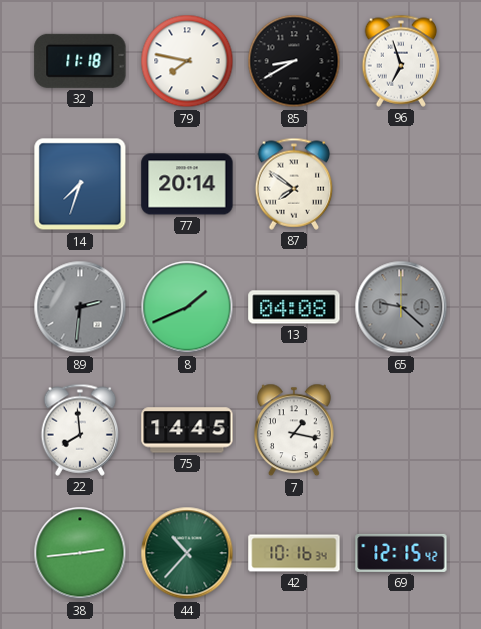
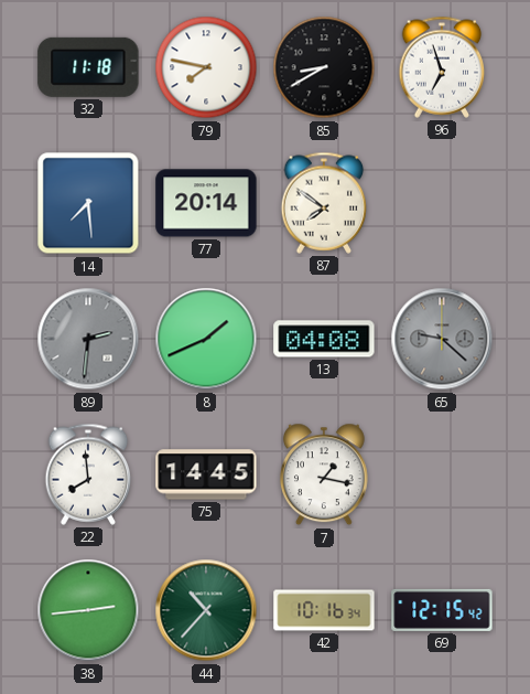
14: 7:33 -> 7:29 (88, 203)
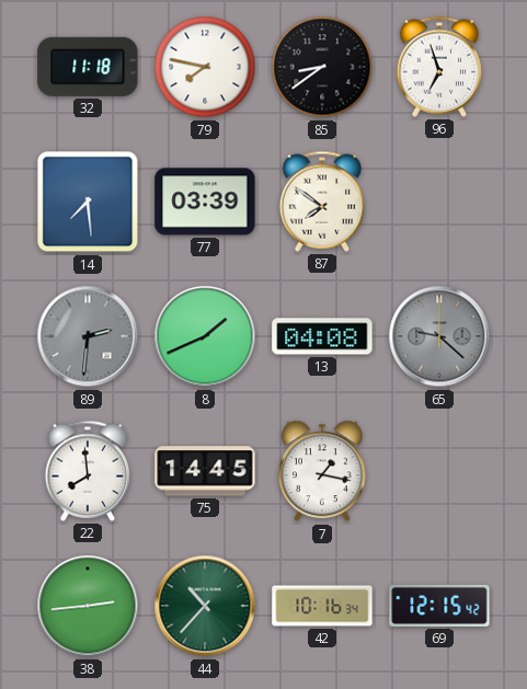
85: 8:40 -> 8:39 (322, 67)
77: 20:14 -> 03:39 (205, 202)
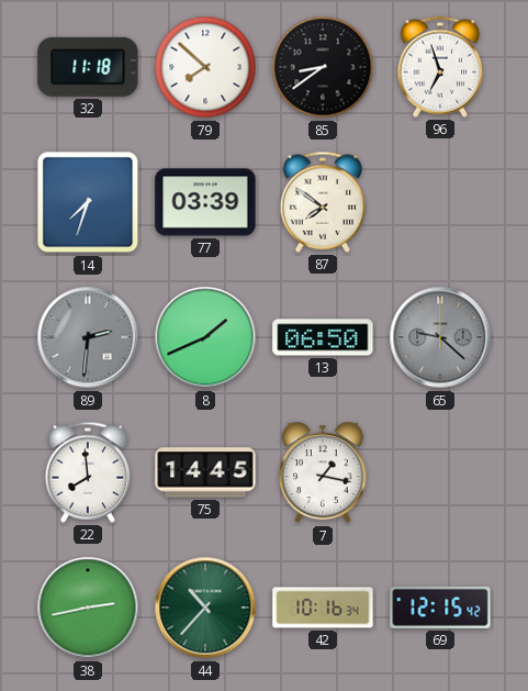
79: 7:47 -> 7:52 (205, 67)
14: 7:29 -> 7:33 (88, 202)
13: 04:08 -> 06:50 (323, 337)
38: 2:44 -> 2:43 (88, 608)
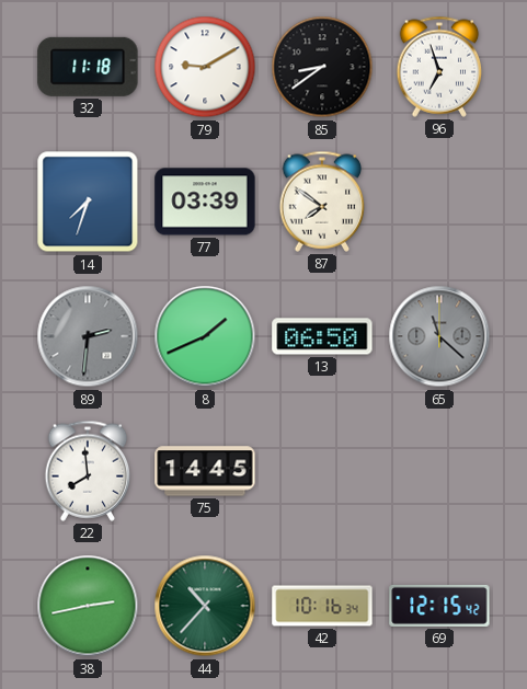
79: 7:52 -> 9:10 (205, 67)
65: 9:22 -> 11:22 (439, 336)
7: 1:17 -> none (323, 472)
